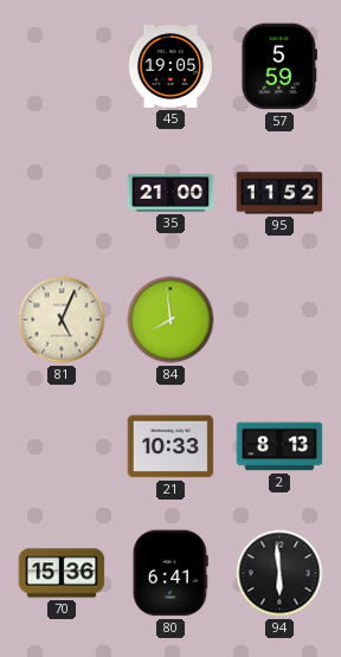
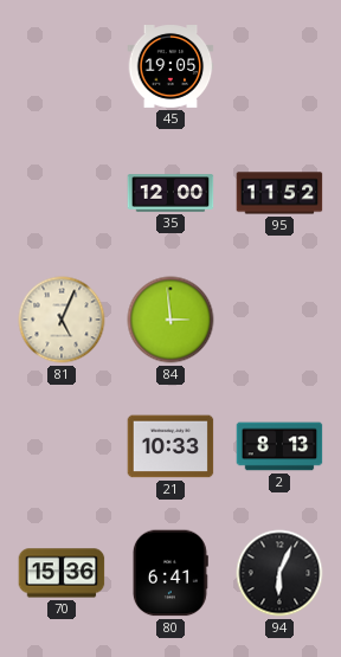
57: 5:59 -> none (279, 66)
35: 21:00 -> 12:00 (170, 193)
84: 7:59 -> 2:59 (170, 320)
94: 5:59 -> 6:04 (279, 573)
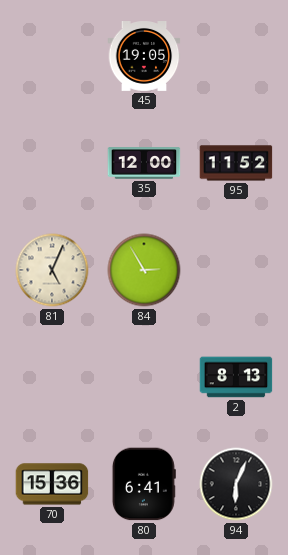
84: 2:59 -> 2:55 (144, 270)
21: 10:33 -> none (170, 446)
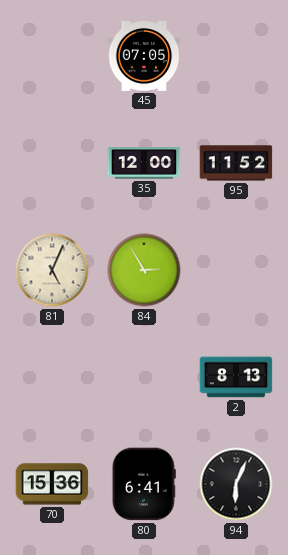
45: 19:05 -> 07:05 (144, 57)
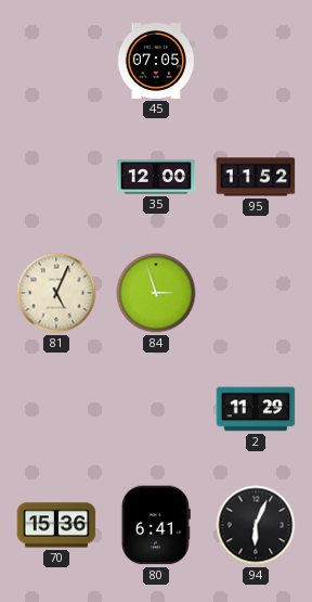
84: 2:55 -> 2:57 (156, 293)
2: 8:13 -> 11:29 (256, 409)
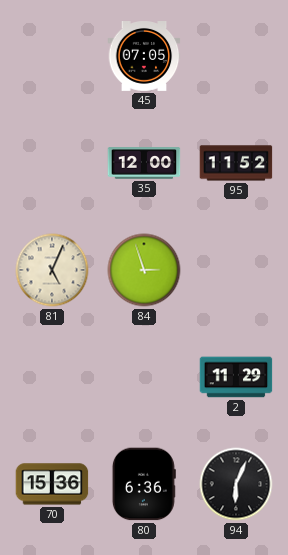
80: 6:41 -> 6:36 (144, 484)
